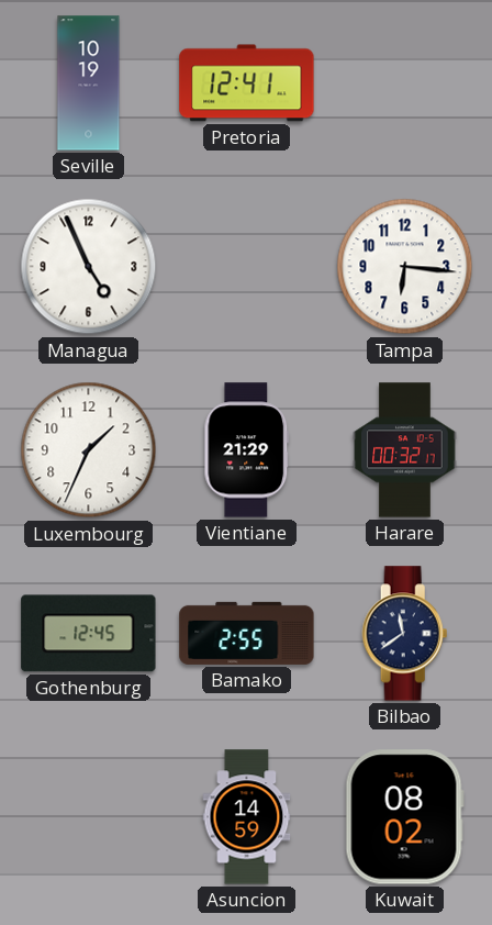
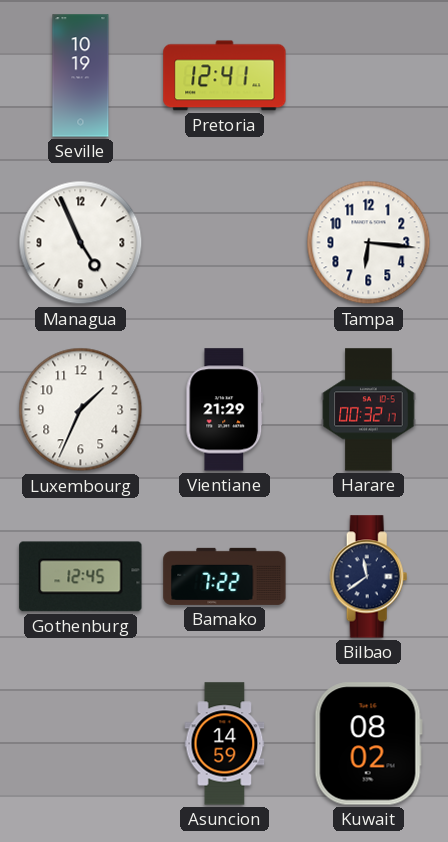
Bamako: 2:55 -> 7:22 (225, 576)
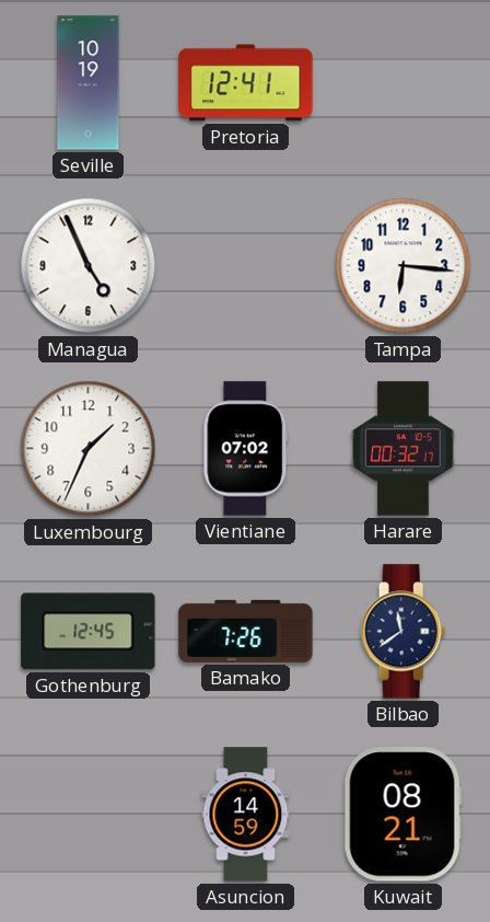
Vientiane: 21:29 -> 07:02 (246, 449)
Bamako: 7:22 -> 7:26 (246, 631)
Kuwait: 08:02 -> 08:21 (402, 815)
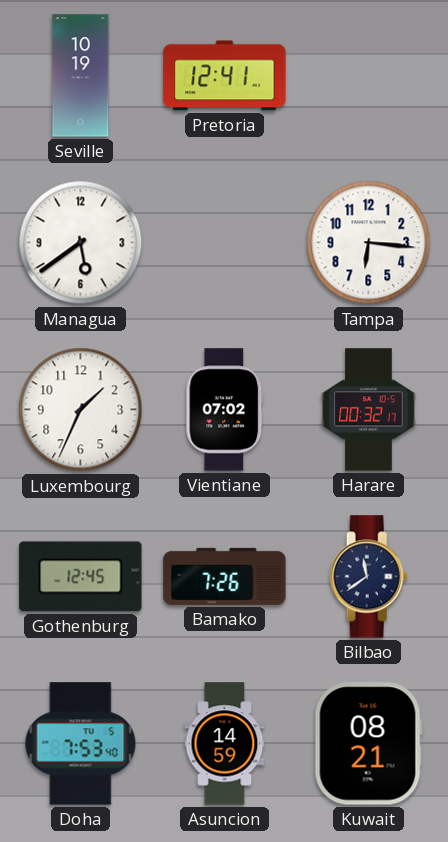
Managua: 4:56 -> 5:39 (81, 243)
Doha: none -> 7:53 (81, 744)
